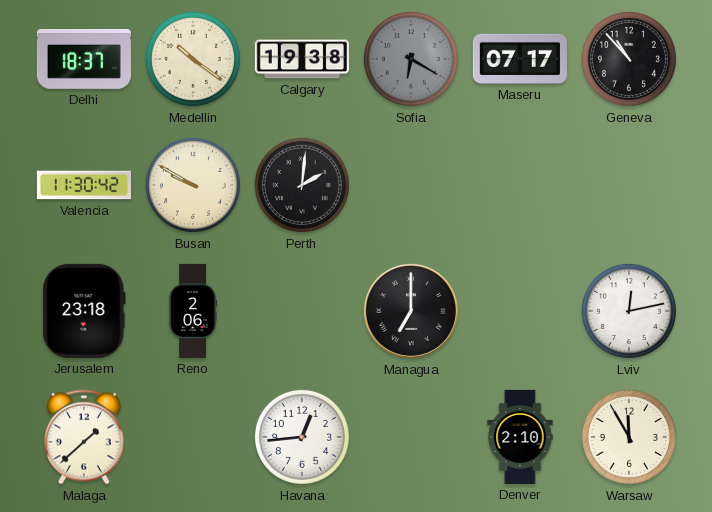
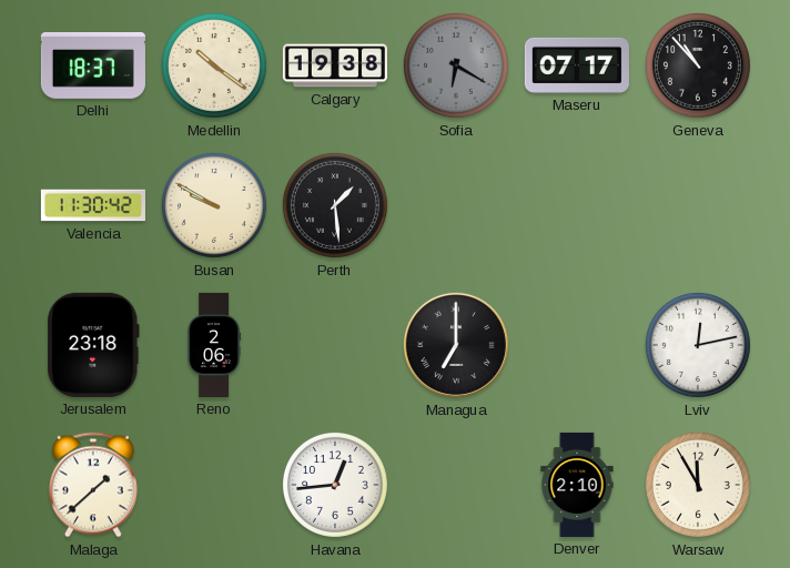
Perth: 2:01 -> 1:29 (335, 205)
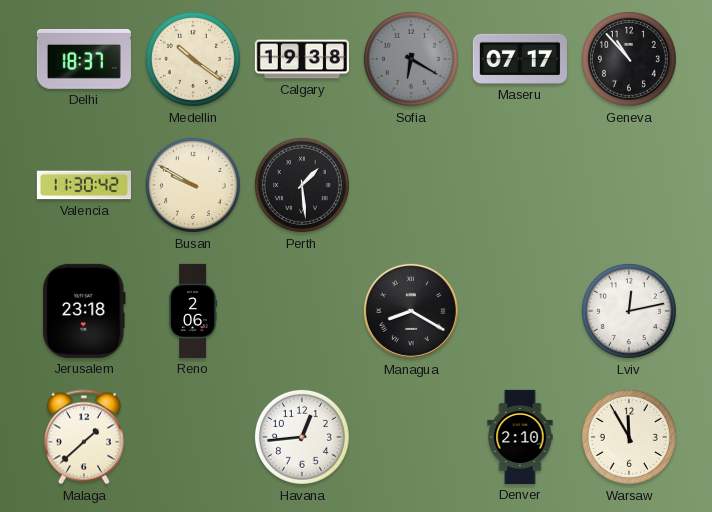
Managua: 7:00 -> 8:20 (411, 311)
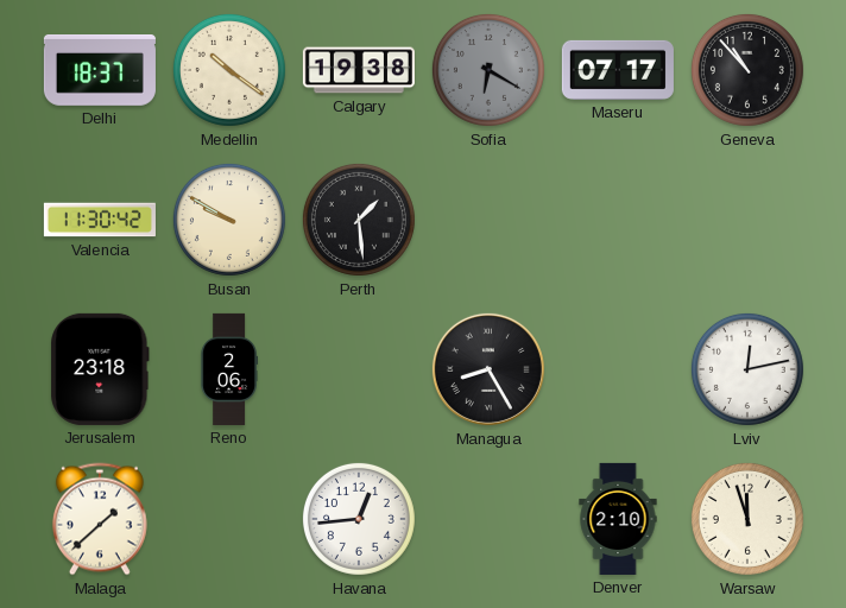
Managua: 8:20 -> 8:25 (488, 369)
Warsaw: 11:55 -> 11:57 (747, 519)
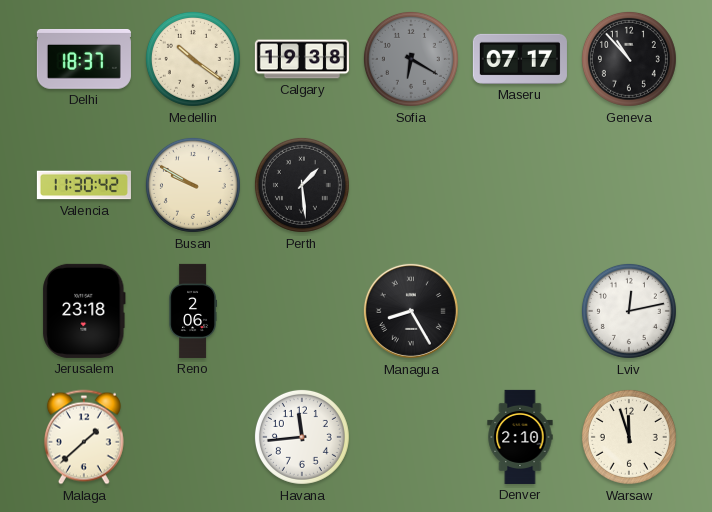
Havana: 12:44 -> 11:44 (302, 437)
